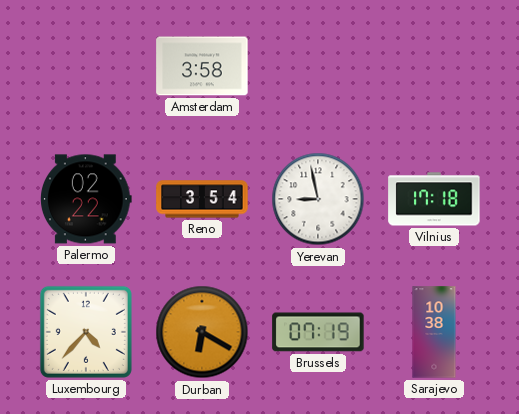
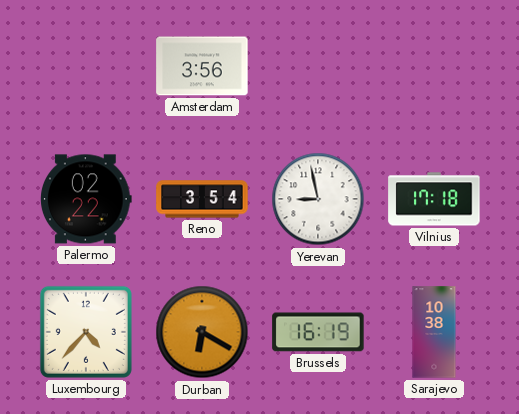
Amsterdam: 3:58 -> 3:56 (202, 66)
Brussels: 07:19 -> 16:19 (318, 332)
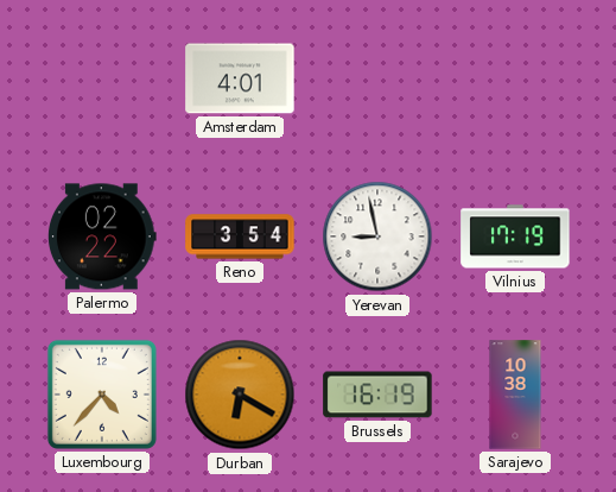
Amsterdam: 3:56 -> 4:01 (240, 78)
Vilnius: 17:18 -> 17:19 (515, 236)
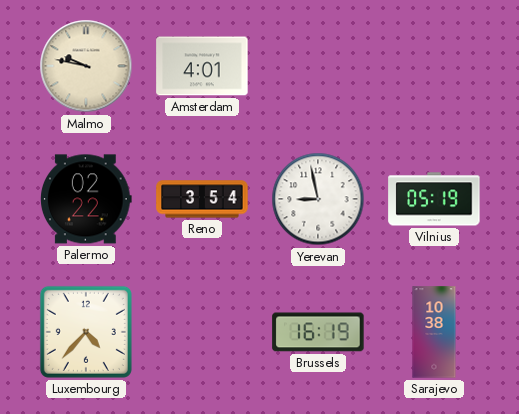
Malmo: none -> 9:47 (86, 66)
Vilnius: 17:19 -> 05:19 (434, 199)
Durban: 6:20 -> none (240, 395)
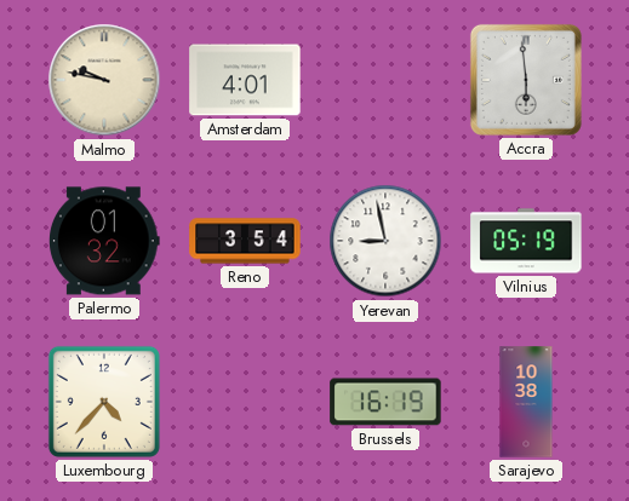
Accra: none -> 5:59 (526, 80)
Palermo: 02:22 -> 01:32 (105, 241)
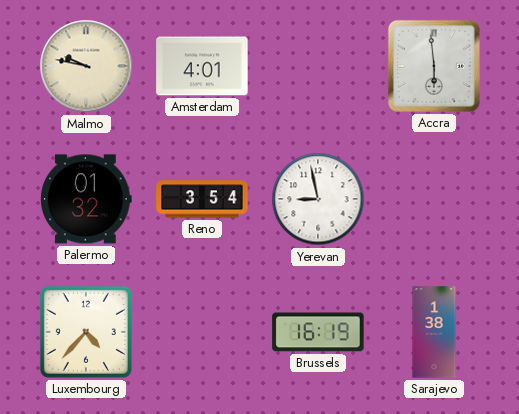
Vilnius: 05:19 -> none (526, 241)
Sarajevo: 10:38 -> 1:38 (434, 332)
